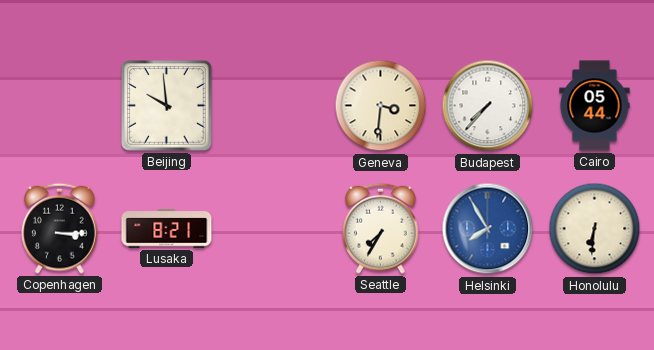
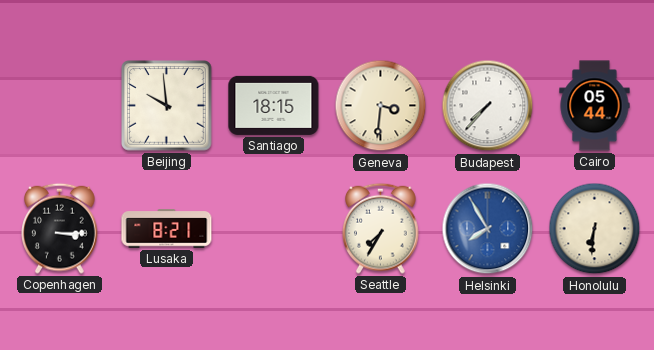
Santiago: none -> 18:15 (274, 105)
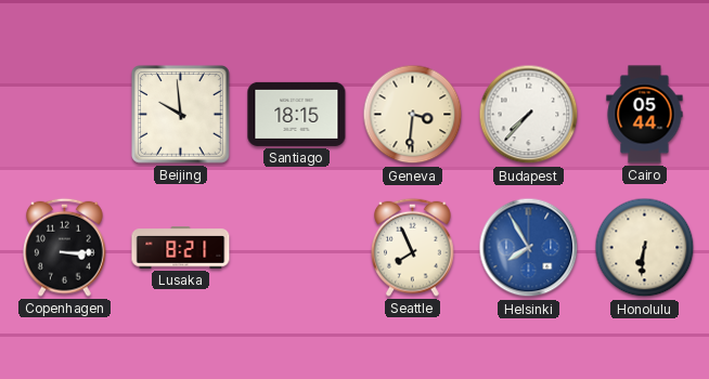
Seattle: 7:35 -> 7:56 (413, 247)
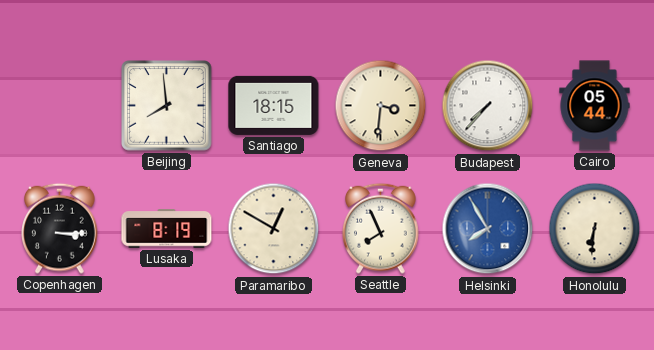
Beijing: 9:59 -> 7:59 (167, 106)
Lusaka: 8:21 -> 8:19 (167, 229)
Paramaribo: none -> 12:50 (274, 229)
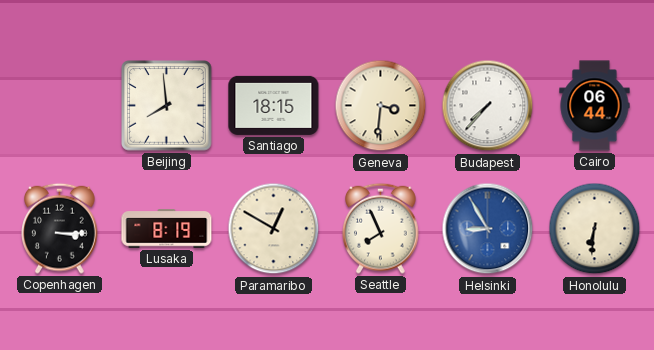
Cairo: 05:44 -> 06:44 (595, 106)
Helsinki: 7:55 -> 8:55 (488, 229)
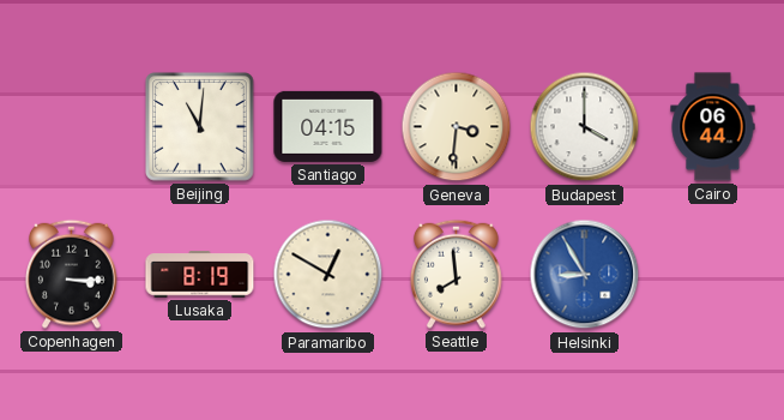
Beijing: 7:59 -> 11:01 (200, 127)
Santiago: 18:15 -> 04:15 (328, 126)
Budapest: 7:37 -> 4:00 (585, 127)
Seattle: 7:56 -> 7:59 (457, 274)
Honolulu: 6:31 -> none (595, 229)
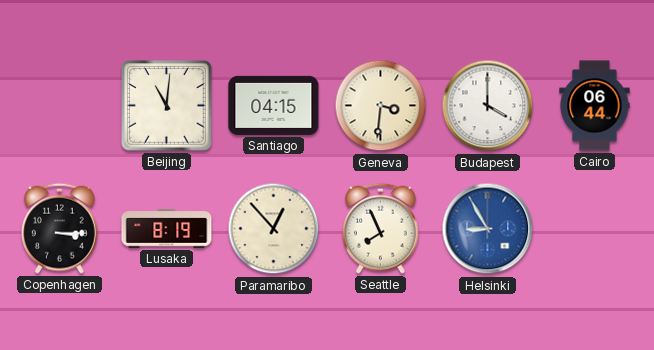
Paramaribo: 12:50 -> 12:53 (274, 229)
Seattle: 7:59 -> 7:56 (381, 228)
